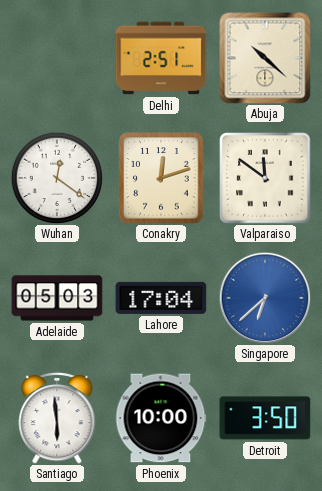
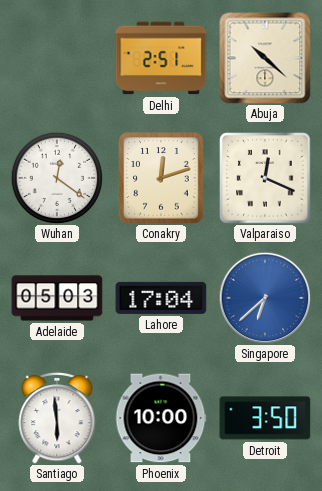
Valparaiso: 11:51 -> 12:19 (265, 178)
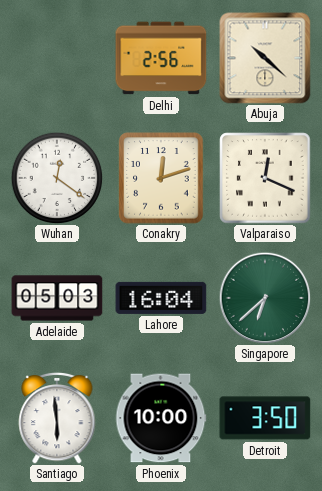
Delhi: 2:51 -> 2:56 (161, 58)
Lahore: 17:04 -> 16:04 (161, 298)
Singapore dial: blue -> green (265, 298)
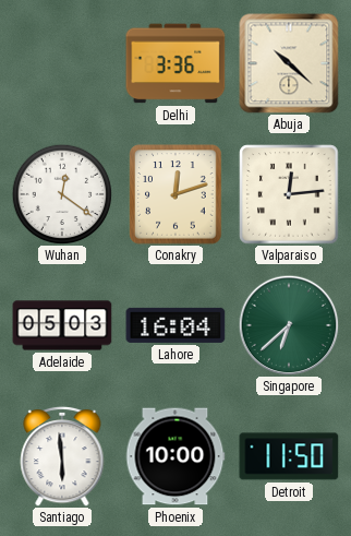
Delhi: 2:56 -> 3:36 (175, 63)
Valparaiso: 12:19 -> 12:14 (289, 194)
Detroit: 3:50 -> 11:50 (289, 456)
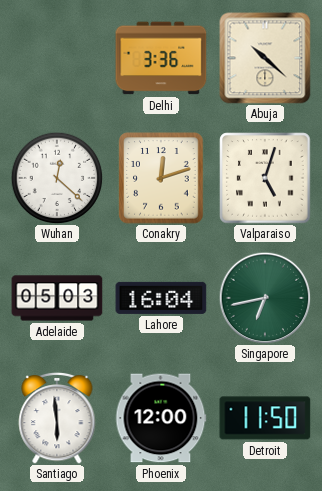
Wuhan: 12:21 -> 12:22 (57, 178)
Valparaiso: 12:14 -> 5:03 (265, 178)
Singapore: 6:38 -> 6:43 (265, 298)
Phoenix: 10:00 -> 12:00 (161, 418)
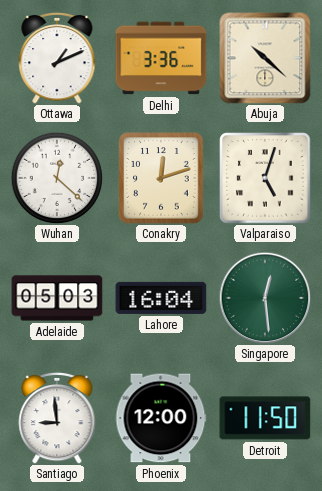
Ottawa: none -> 1:11 (57, 58)
Singapore: 6:43 -> 12:29 (265, 298)
Santiago: 5:59 -> 8:59 (57, 418)
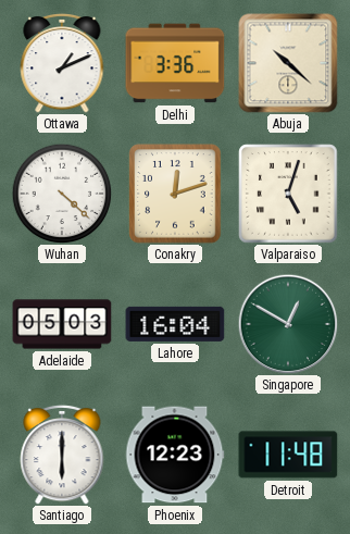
Wuhan: 12:22 -> 4:22 (62, 194)
Singapore: 12:29 -> 12:50 (288, 324)
Santiago: 8:59 -> 6:00 (62, 455)
Phoenix: 12:00 -> 12:23 (175, 455)
Detroit: 11:50 -> 11:48 (288, 455)
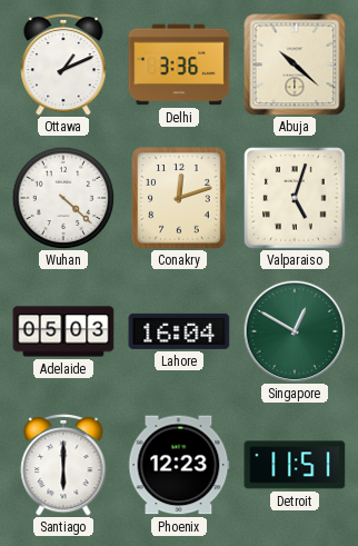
Detroit: 11:48 -> 11:51 (295, 465)
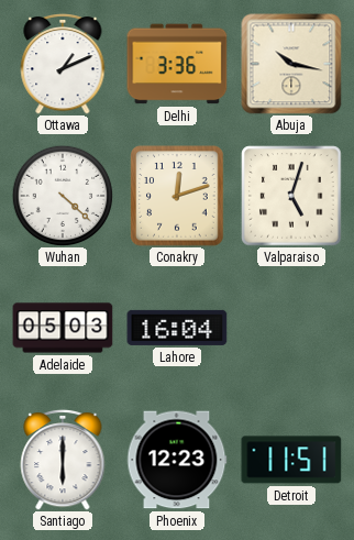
Abuja: 10:22 -> 10:17 (291, 64)
Singapore: 12:50 -> none (295, 331)
